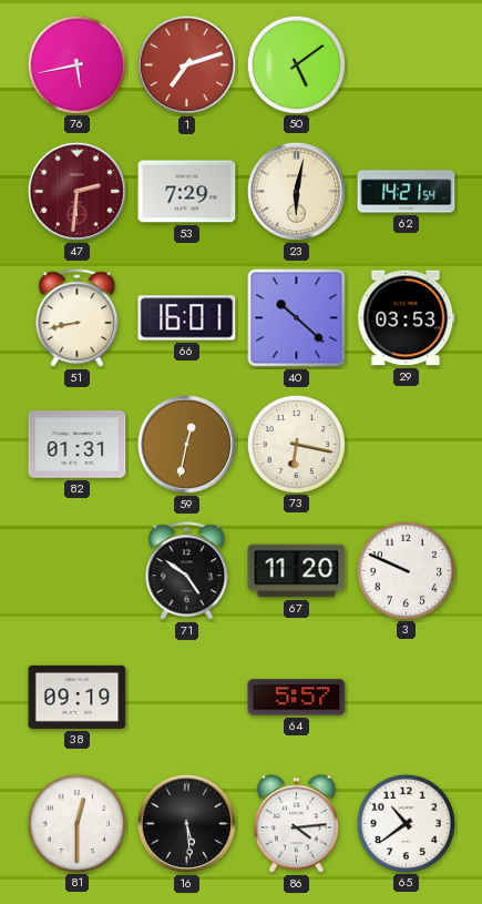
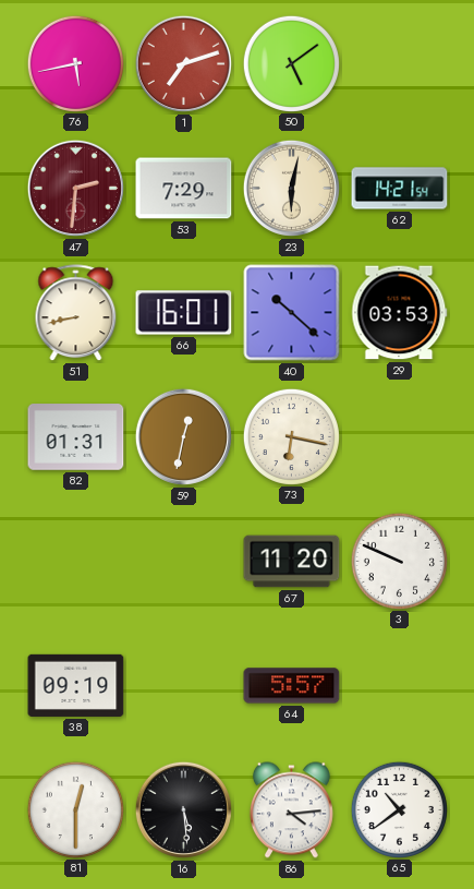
71: 4:51 -> none (187, 571)
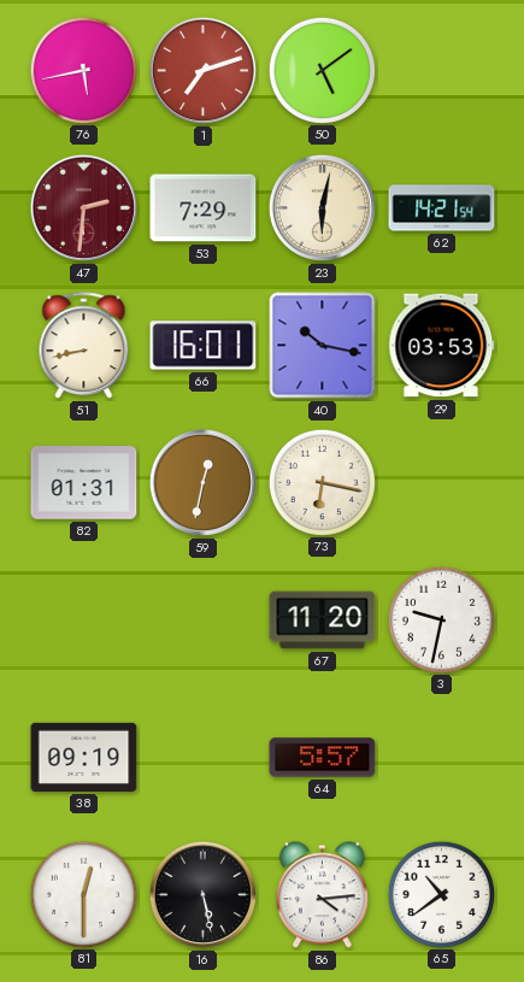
40: 10:22 -> 10:17 (323, 346)
3: 9:49 -> 9:32 (441, 619)
16: 5:29 -> 5:28 (202, 894)
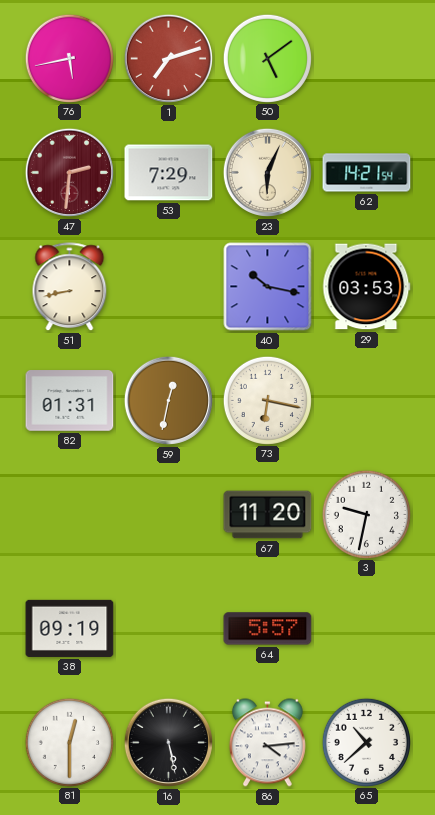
23: 6:02 -> 6:04 (267, 172)
66: 16:01 -> none (204, 346)
65: 10:39 -> 10:38 (366, 742)
